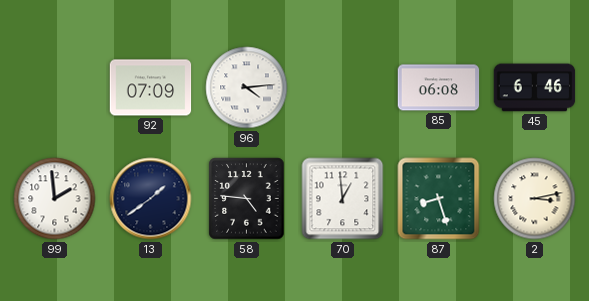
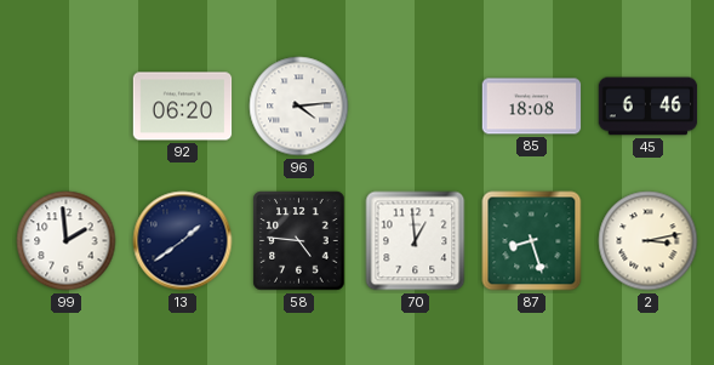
92: 07:09 -> 06:20 (183, 107)
85: 06:08 -> 18:08 (532, 107)
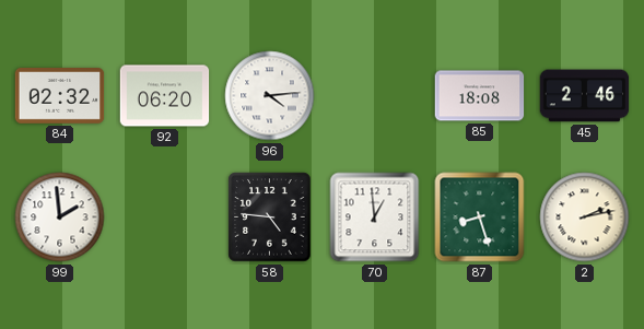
84: none -> 02:32 (60, 96)
45: 6:46 -> 2:46 (585, 96)
13: 1:39 -> none (183, 241)
2: 3:13 -> 2:13 (585, 218)
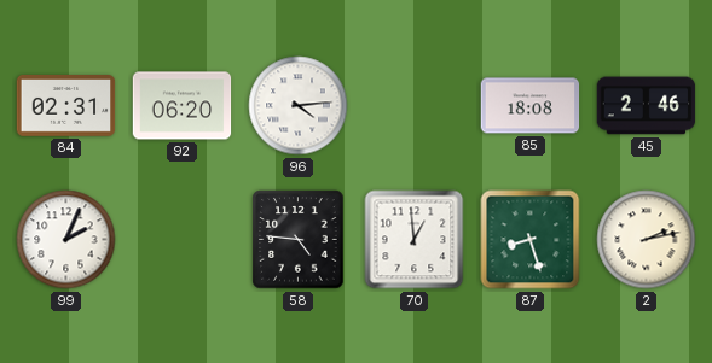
84: 02:32 -> 02:31 (66, 106)
99: 1:59 -> 2:04 (66, 240)
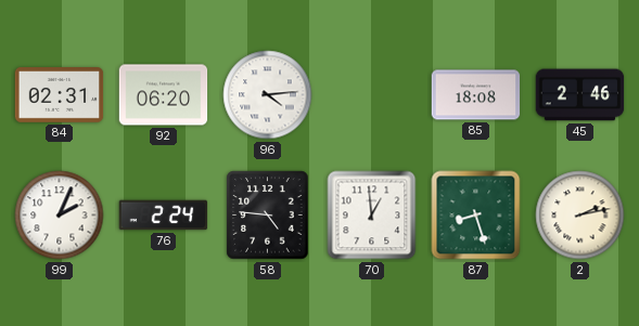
76: none -> 2:24 (164, 216)
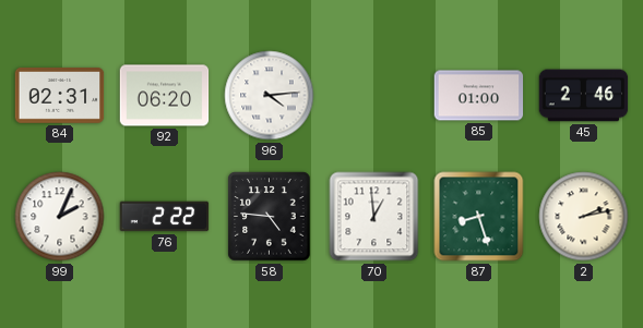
85: 18:08 -> 01:00 (479, 96)
76: 2:24 -> 2:22 (165, 217)
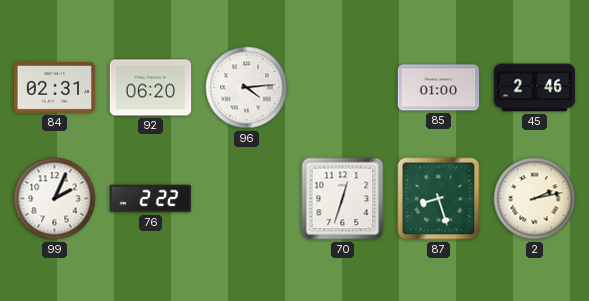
58: 4:46 -> none (270, 217)
70: 12:59 -> 12:33 (343, 199)
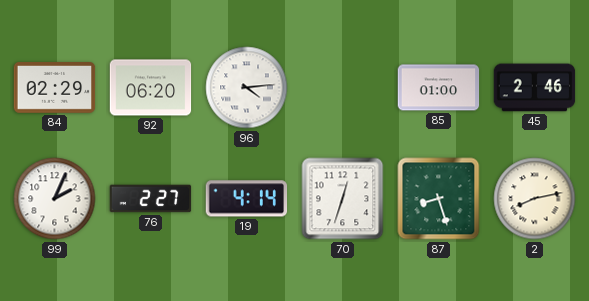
84: 02:31 -> 02:29 (55, 88)
76: 2:22 -> 2:27 (151, 199)
19: none -> 4:14 (247, 199)
2: 2:13 -> 8:13 (535, 199)
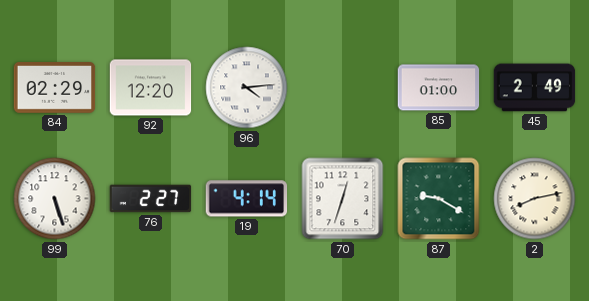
92: 06:20 -> 12:20 (151, 88)
45: 2:46 -> 2:49 (535, 88)
99: 2:04 -> 5:27 (55, 199)
87: 8:27 -> 9:20 (439, 199)
